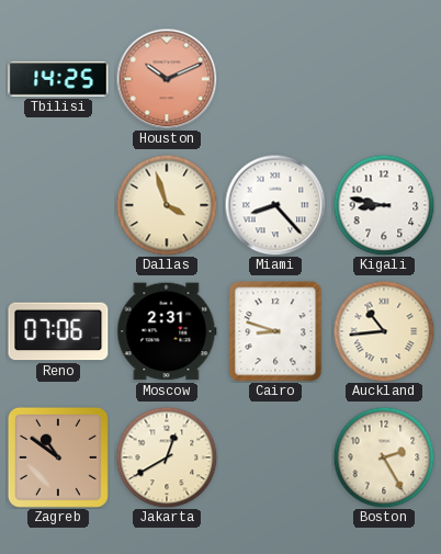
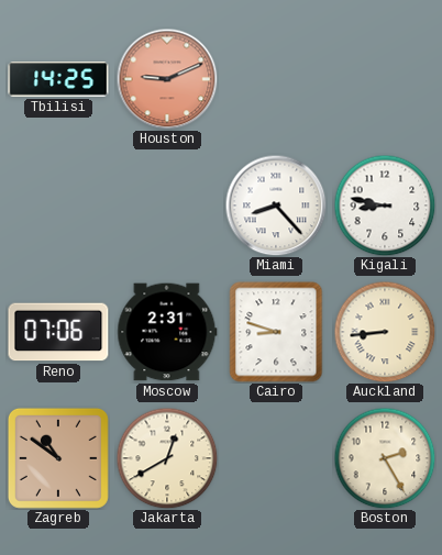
Houston: 10:11 -> 9:11 (167, 79)
Dallas: 3:57 -> none (167, 205)
Auckland: 10:44 -> 8:44 (385, 332)
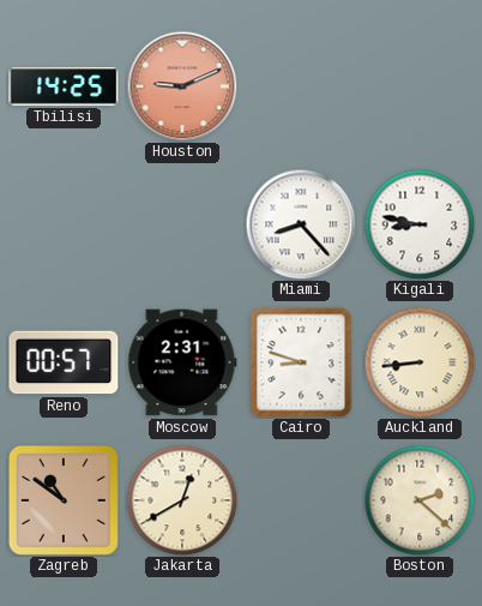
Reno: 07:06 -> 00:57 (64, 362)
Boston: 2:25 -> 2:22 (420, 500)
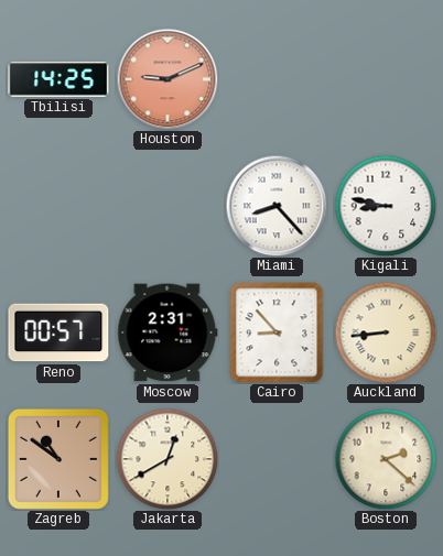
Cairo: 8:48 -> 8:53 (277, 332)
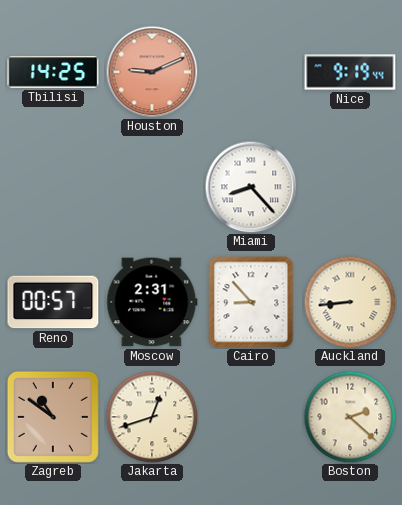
Nice: none -> 9:19 (350, 72)
Kigali: 8:47 -> none (386, 206)
Jakarta: 12:40 -> 12:42 (152, 417)
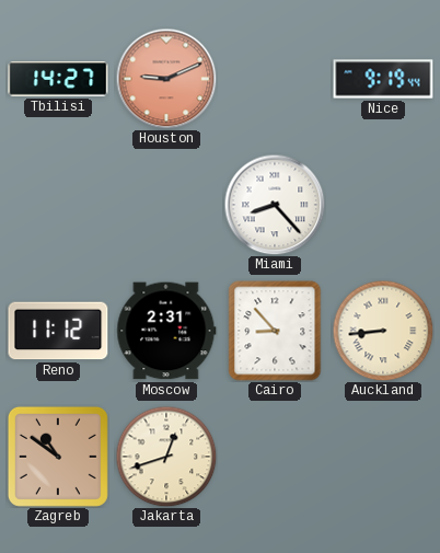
Tbilisi: 14:25 -> 14:27 (58, 79)
Reno: 00:57 -> 11:12 (58, 331)
Boston: 2:22 -> none (350, 417)
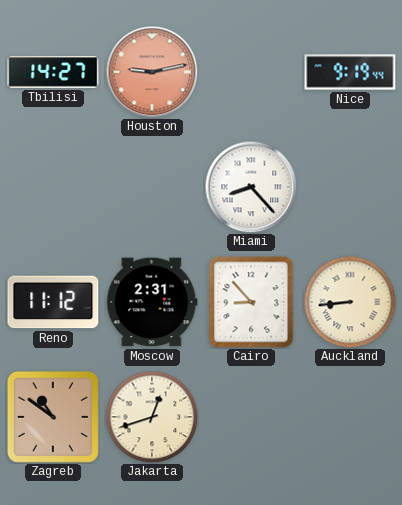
Houston: 9:11 -> 9:13 (152, 72)
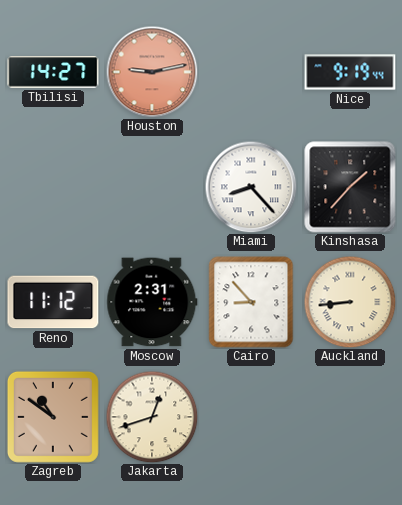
Kinshasa: none -> 1:37 (350, 187)
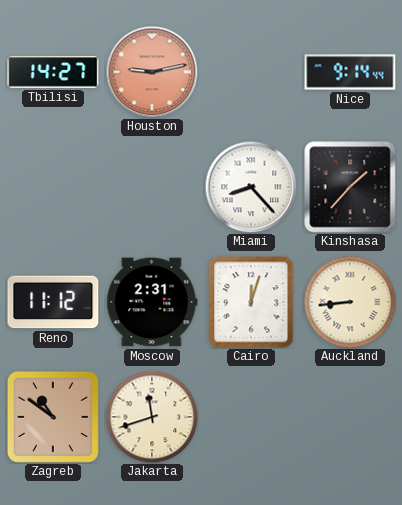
Nice: 9:19 -> 9:14 (350, 72)
Cairo: 8:53 -> 12:03 (251, 302)
Jakarta: 12:42 -> 11:42 (152, 417)
